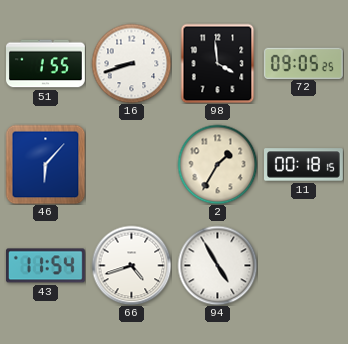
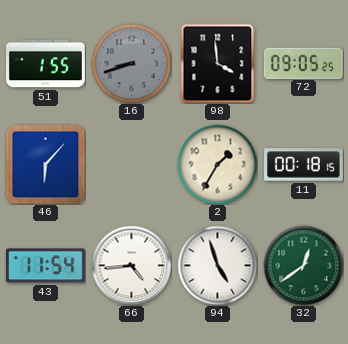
16 dial: white -> grey (131, 63)
66: 4:42 -> 4:44 (131, 265)
94: 4:55 -> 4:57 (217, 265)
32: none -> 12:39 (303, 265)
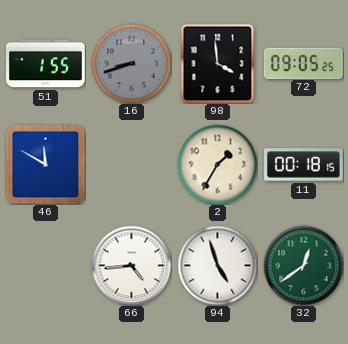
46: 6:07 -> 11:50 (45, 164)
43: 11:54 -> none (45, 266)
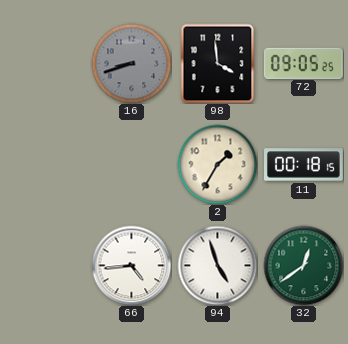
51: 1:55 -> none (46, 64)
46: 11:50 -> none (45, 164)
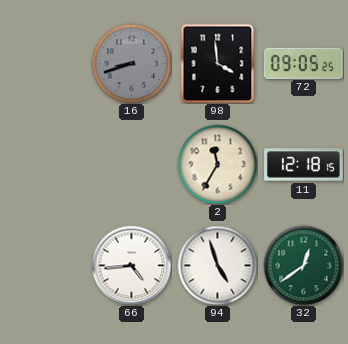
2: 1:35 -> 11:35 (217, 164)
11: 00:18 -> 12:18 (304, 165)
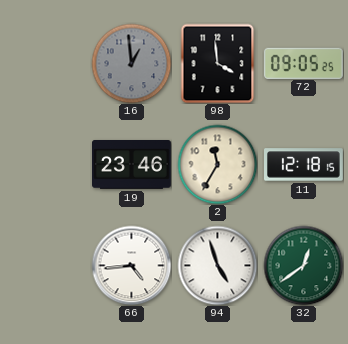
16: 8:42 -> 12:59 (131, 63)
19: none -> 23:46 (132, 165)
